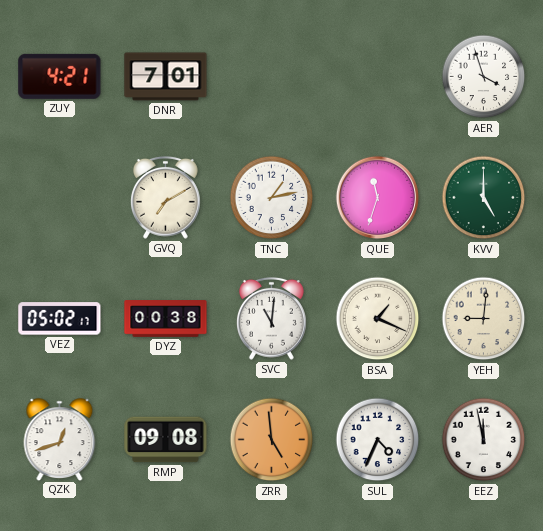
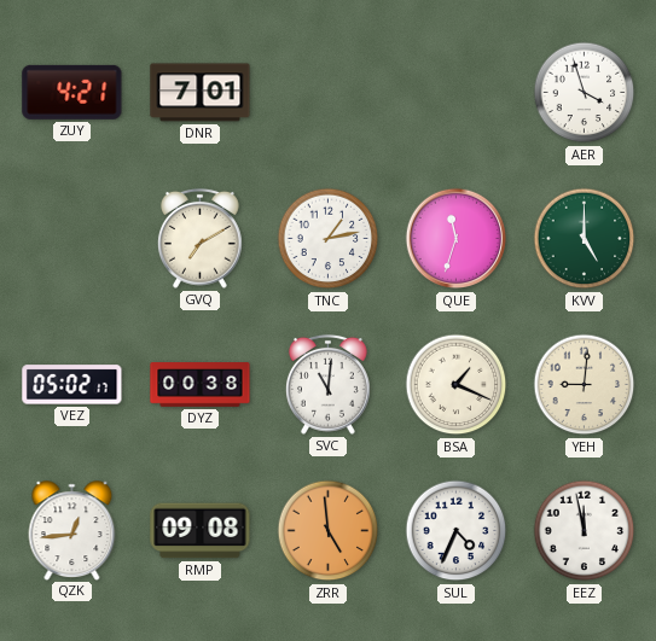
QZK: 12:42 -> 12:44 (72, 530)
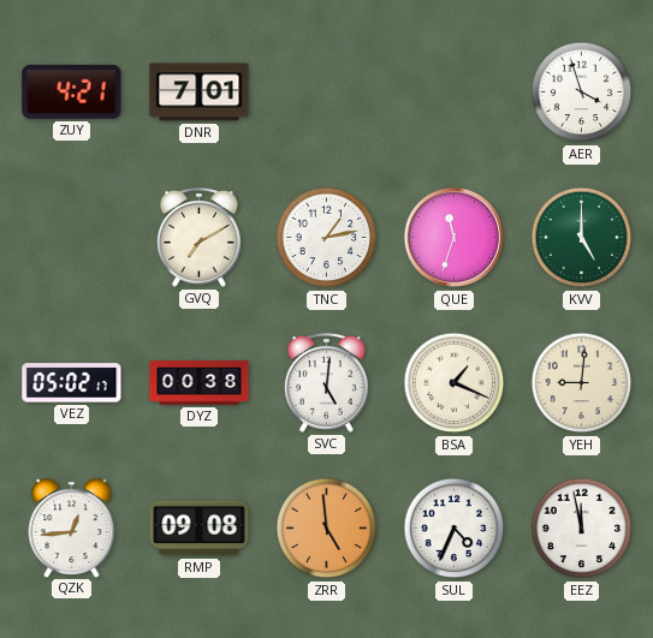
SVC: 11:01 -> 5:01 (326, 382)
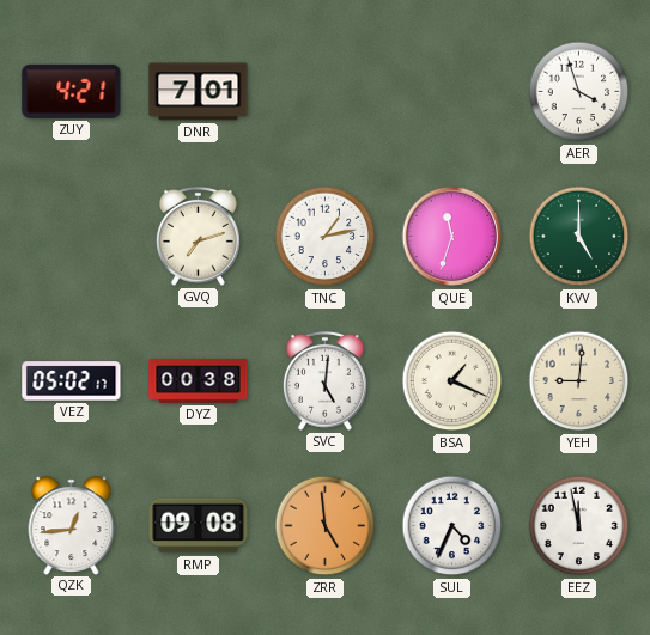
GVQ: 7:10 -> 7:12 (198, 236)
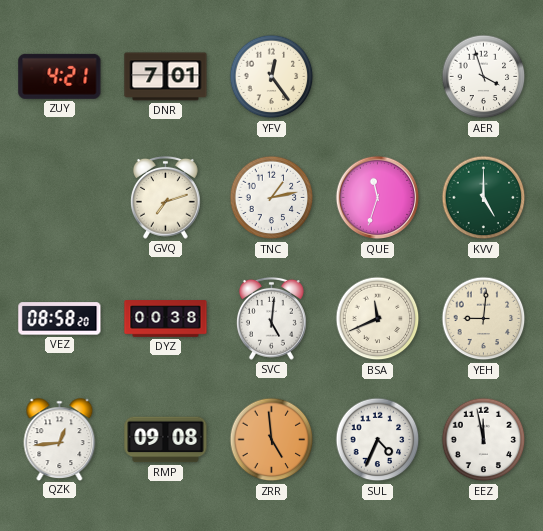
YFV: none -> 12:24 (272, 77)
VEZ: 05:02 -> 08:58 (60, 319)
BSA: 1:19 -> 11:41 (378, 319)
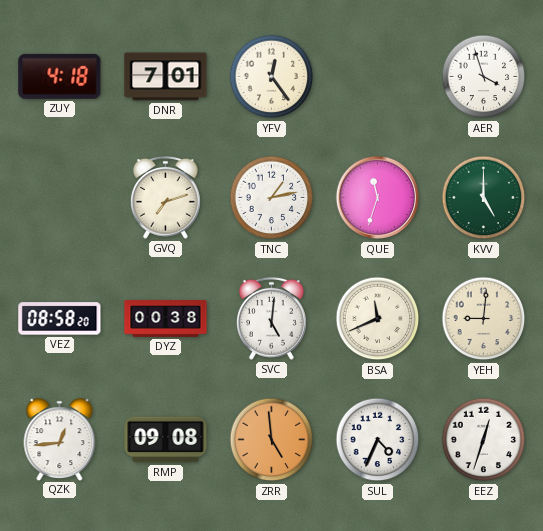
ZUY: 4:21 -> 4:18 (60, 76)
EEZ: 11:58 -> 12:33 (484, 440)
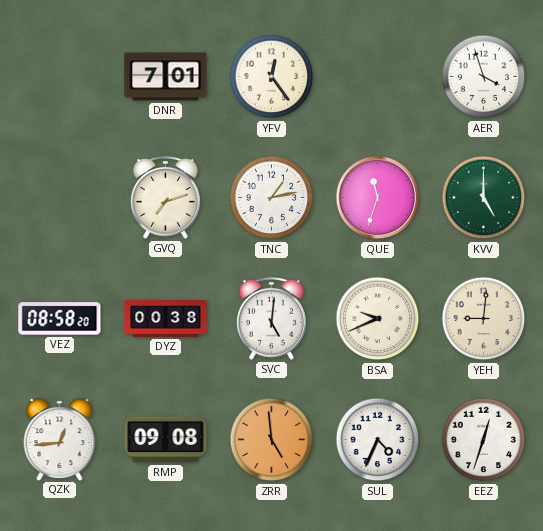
ZUY: 4:18 -> none (60, 76)
BSA: 11:41 -> 9:41 (378, 319)
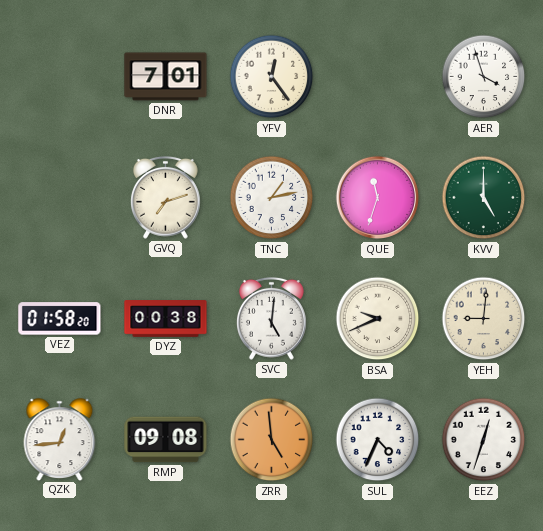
VEZ: 08:58 -> 01:58 (60, 319)
